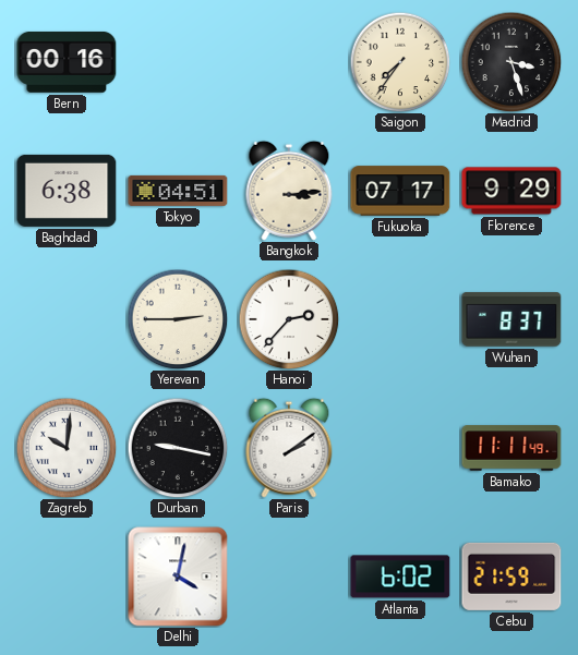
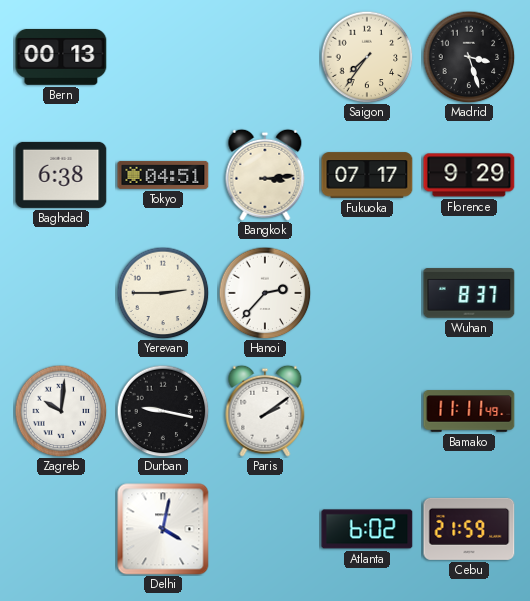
Bern: 00:16 -> 00:13 (61, 57)
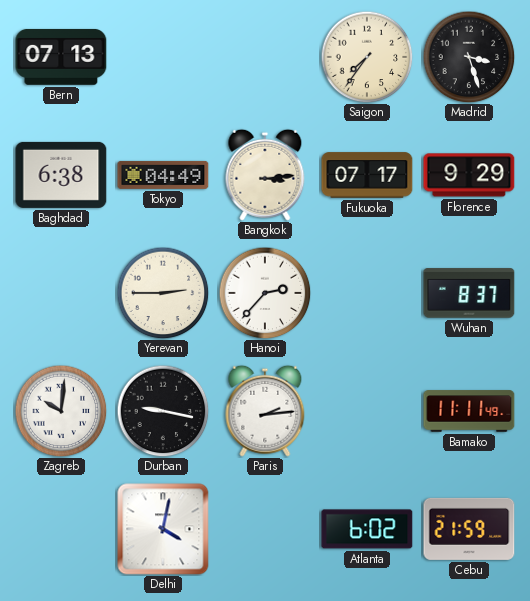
Bern: 00:13 -> 07:13 (61, 57)
Tokyo: 04:51 -> 04:49 (163, 175)
Paris: 2:09 -> 2:14 (265, 411)
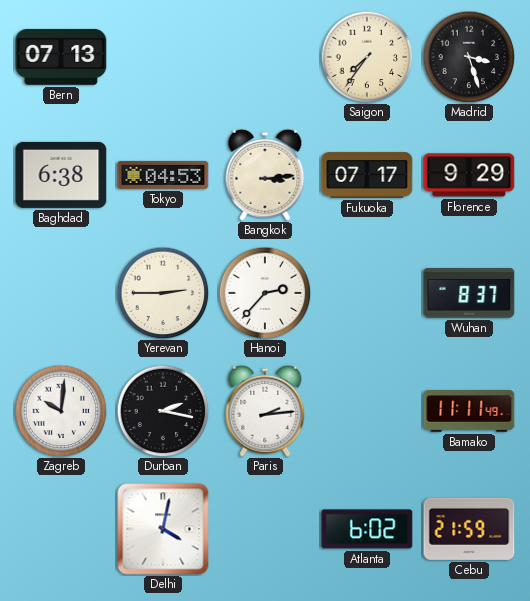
Tokyo: 04:49 -> 04:53 (163, 175)
Durban: 9:17 -> 2:17 (163, 411)
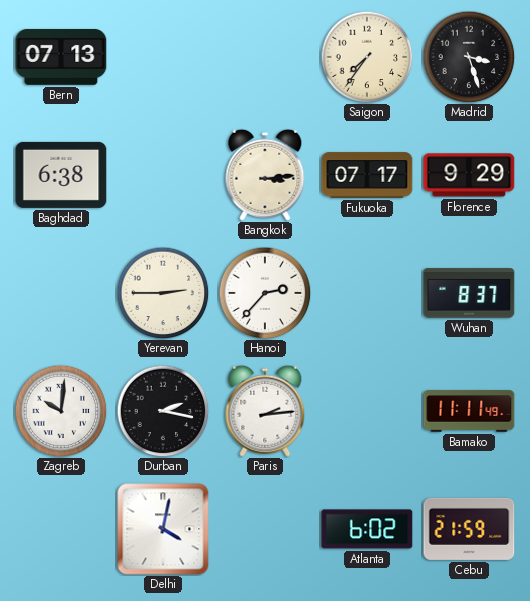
Tokyo: 04:53 -> none (163, 175)
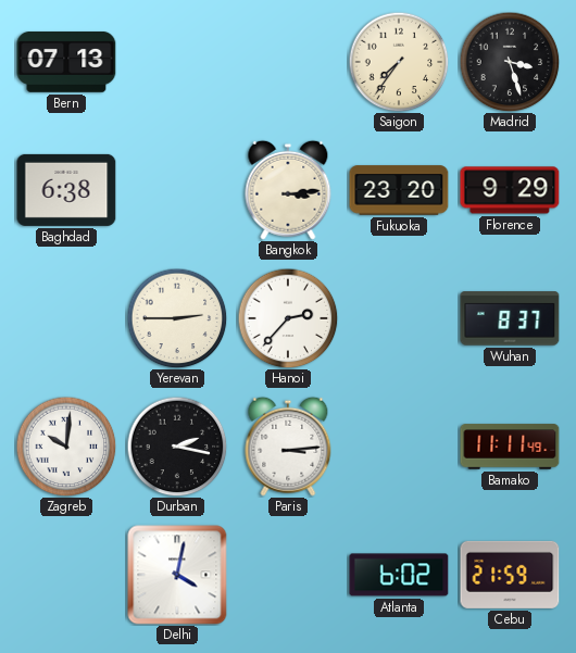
Fukuoka: 07:17 -> 23:20 (399, 190)
Paris: 2:14 -> 3:14 (288, 447)
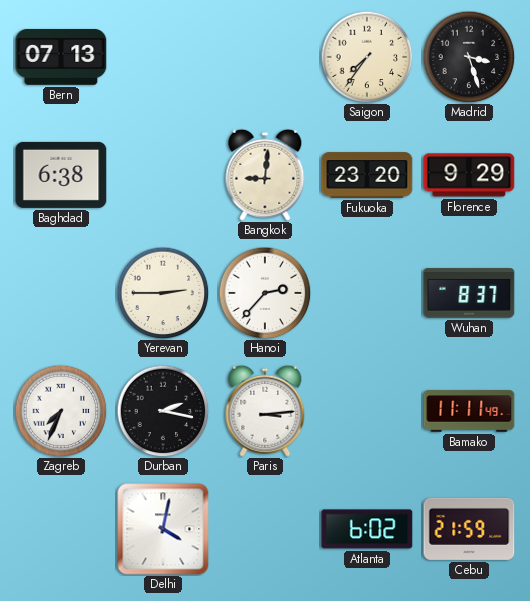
Bangkok: 3:14 -> 9:01 (265, 175)
Zagreb: 10:01 -> 7:34 (61, 411)
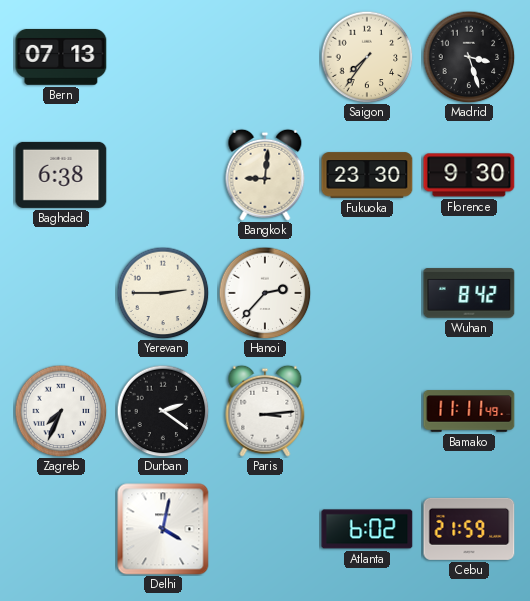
Fukuoka: 23:20 -> 23:30 (367, 175)
Florence: 9:29 -> 9:30 (469, 175)
Wuhan: 8:37 -> 8:42 (469, 293)
Durban: 2:17 -> 2:21 (163, 411)
